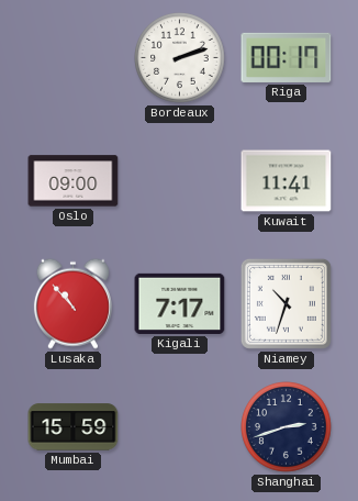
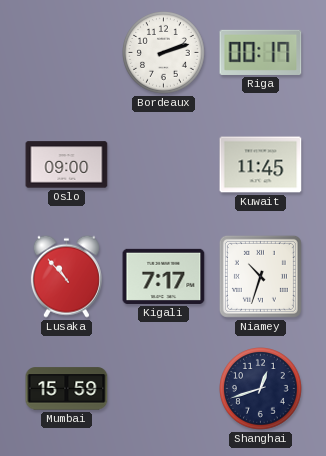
Kuwait: 11:41 -> 11:45 (261, 165)
Shanghai: 2:42 -> 12:42 (261, 389)
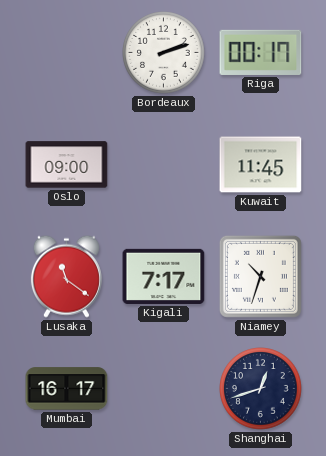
Lusaka: 10:53 -> 11:21 (66, 276)
Mumbai: 15:59 -> 16:17 (67, 389)
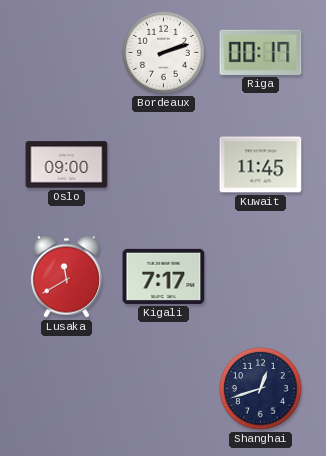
Lusaka: 11:21 -> 11:40 (66, 276)
Niamey: 10:33 -> none (260, 276)
Mumbai: 16:17 -> none (67, 389)
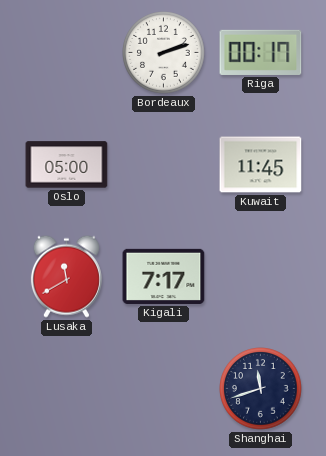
Oslo: 09:00 -> 05:00 (67, 165)
Shanghai: 12:42 -> 11:42 (261, 389)
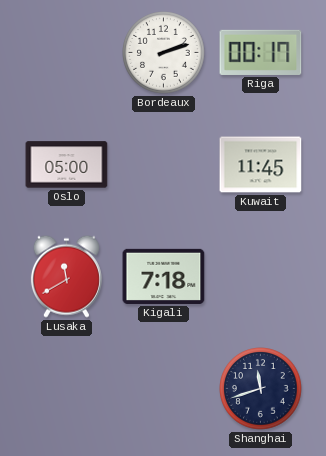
Kigali: 7:17 -> 7:18 (164, 276)
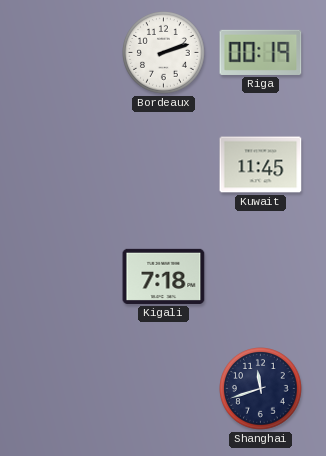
Riga: 00:17 -> 00:19 (261, 52)
Oslo: 05:00 -> none (67, 165)
Lusaka: 11:40 -> none (66, 276)
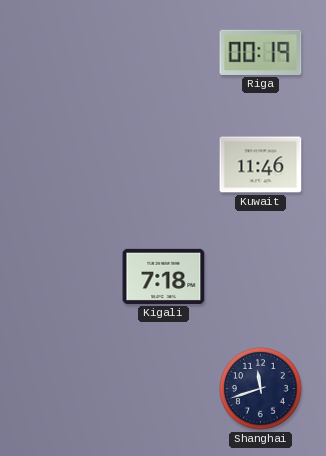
Bordeaux: 2:12 -> none (164, 53)
Kuwait: 11:45 -> 11:46 (261, 165)
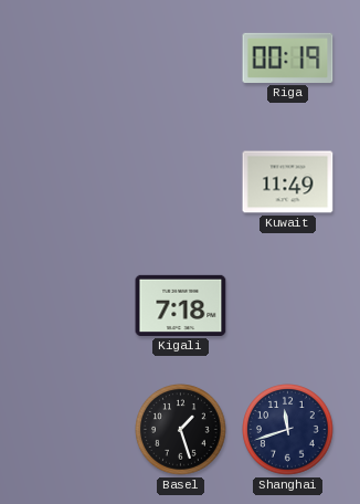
Kuwait: 11:46 -> 11:49 (288, 182)
Basel: none -> 1:27 (181, 430)
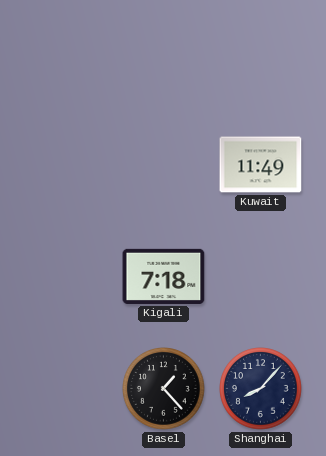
Riga: 00:19 -> none (288, 57)
Basel: 1:27 -> 1:23 (164, 389)
Shanghai: 11:42 -> 8:07 (261, 389)
